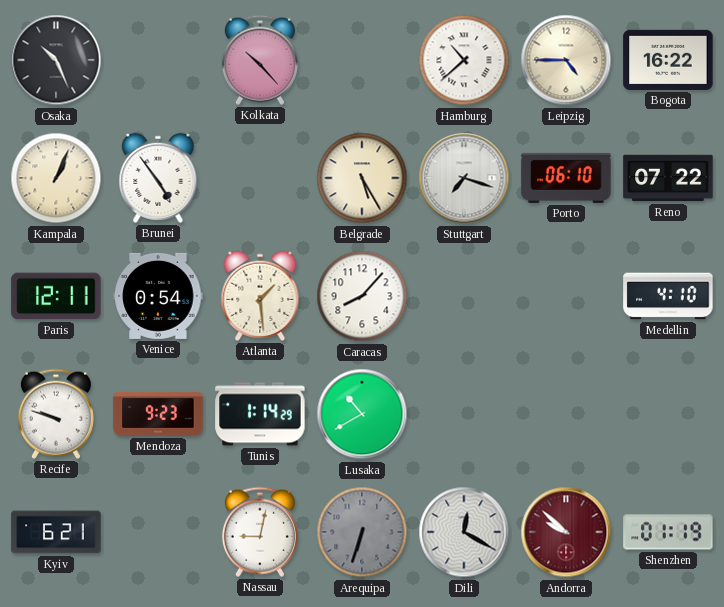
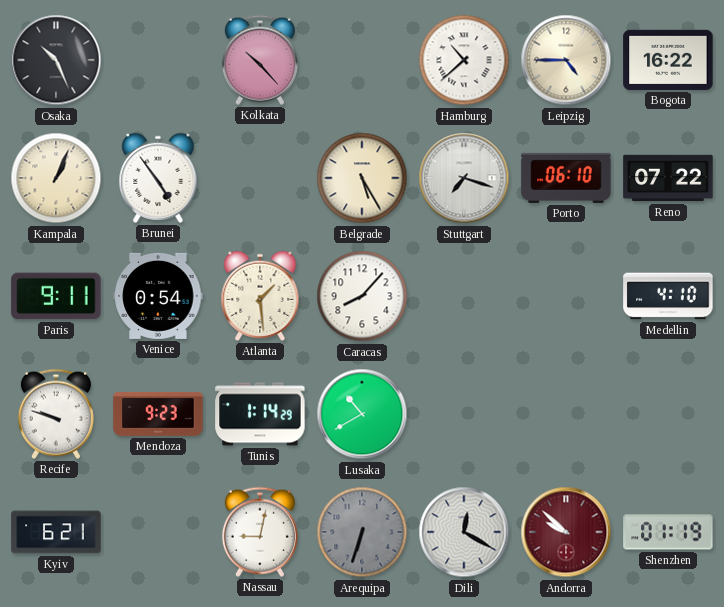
Paris: 12:11 -> 9:11 (56, 296)
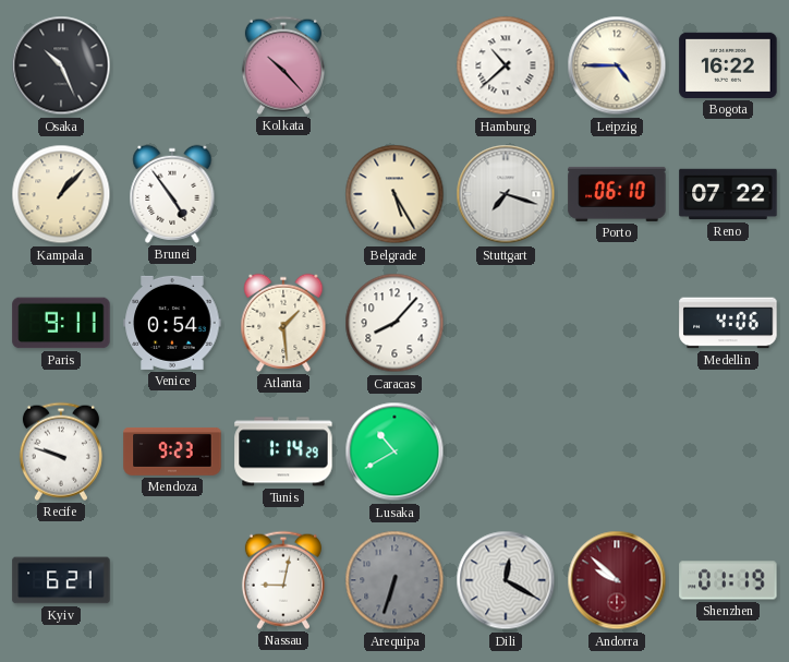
Kampala: 1:04 -> 1:07 (61, 194)
Medellin: 4:10 -> 4:06 (728, 323)
